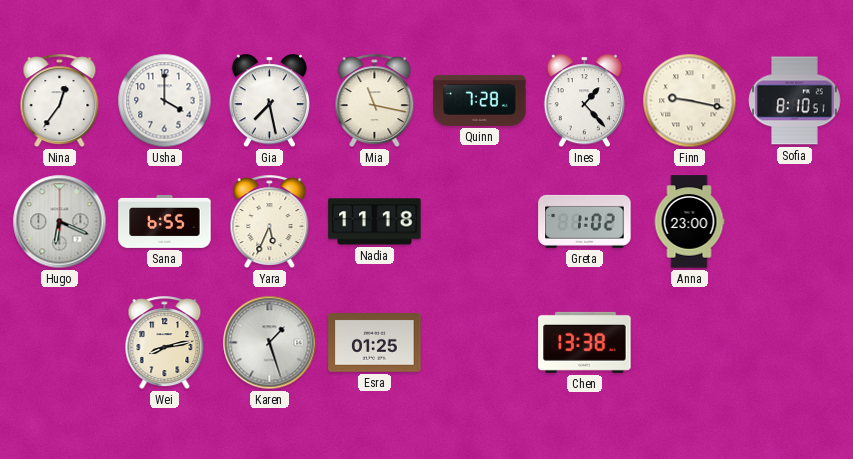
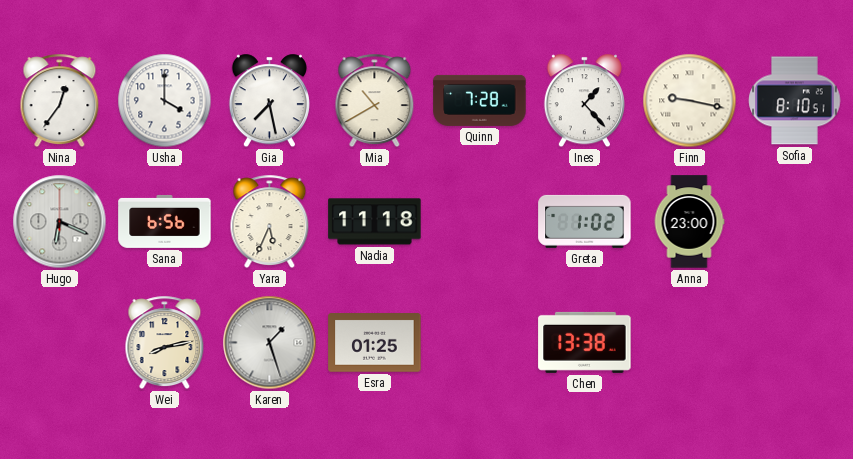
Mia: 11:17 -> 10:40 (375, 101)
Sana: 6:55 -> 6:56 (165, 221)
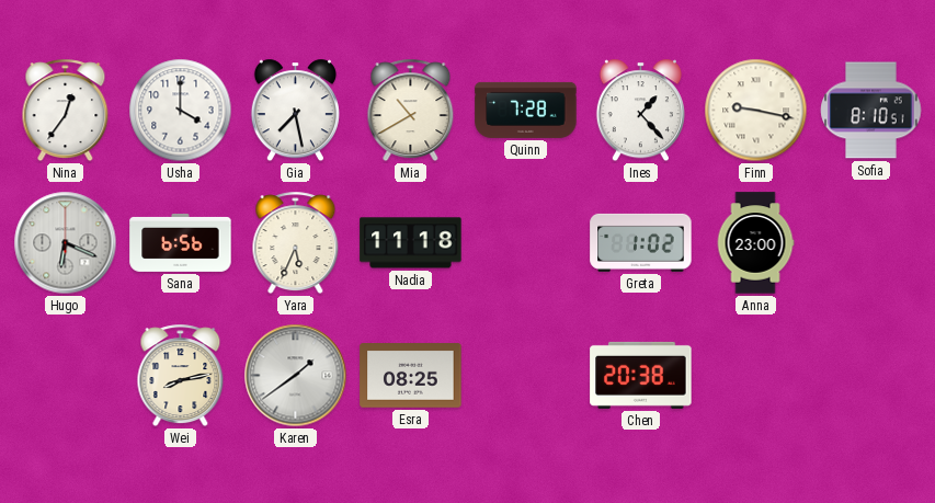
Karen: 1:27 -> 1:39 (296, 376)
Esra: 01:25 -> 08:25 (411, 376)
Chen: 13:38 -> 20:38 (641, 375)
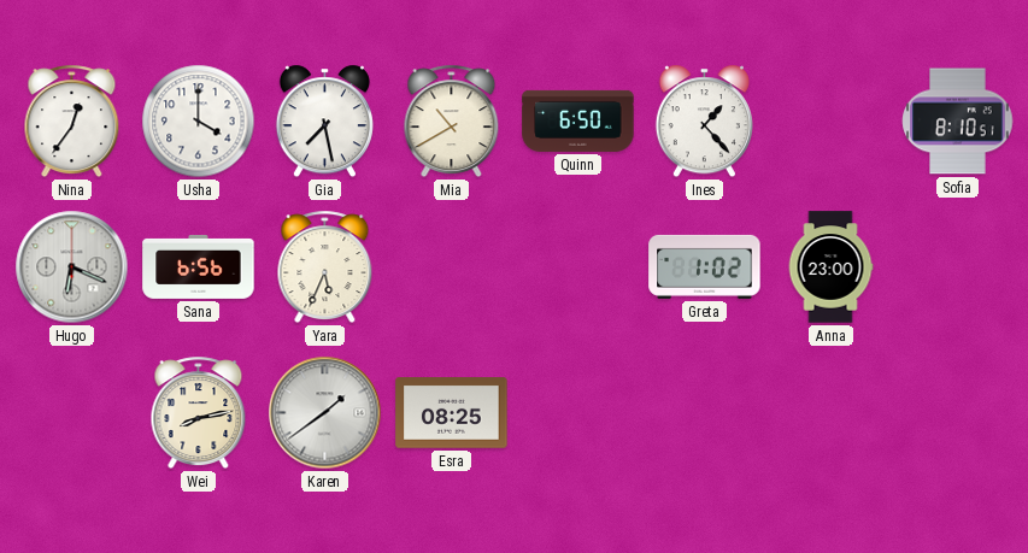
Quinn: 7:28 -> 6:50 (578, 120)
Finn: 9:17 -> none (756, 111)
Nadia: 11:18 -> none (411, 243)
Chen: 20:38 -> none (641, 375)
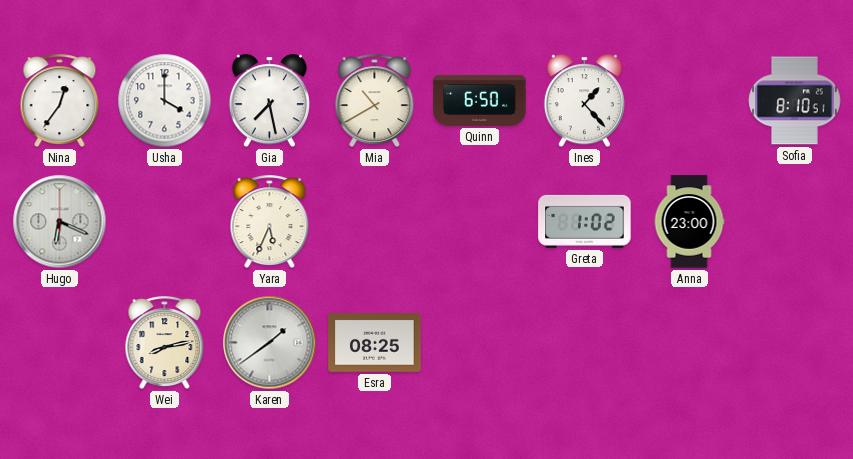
Sana: 6:56 -> none (199, 266)
